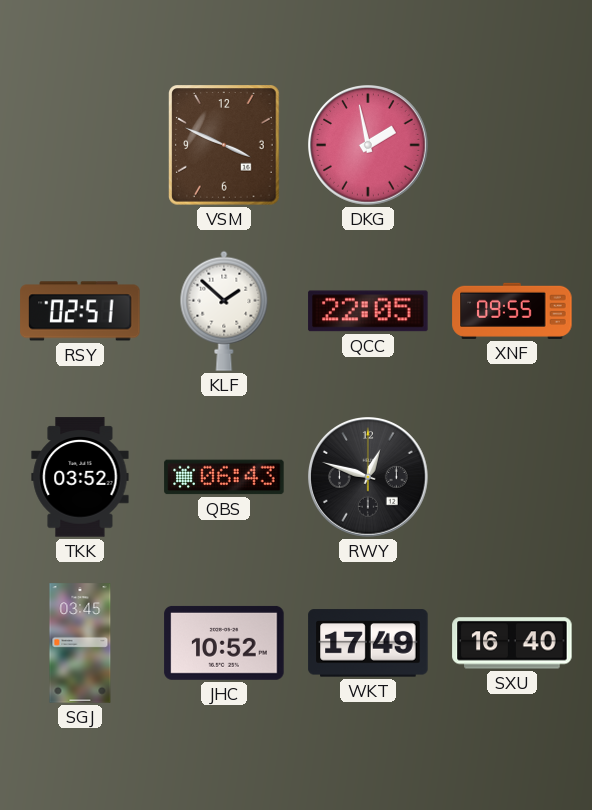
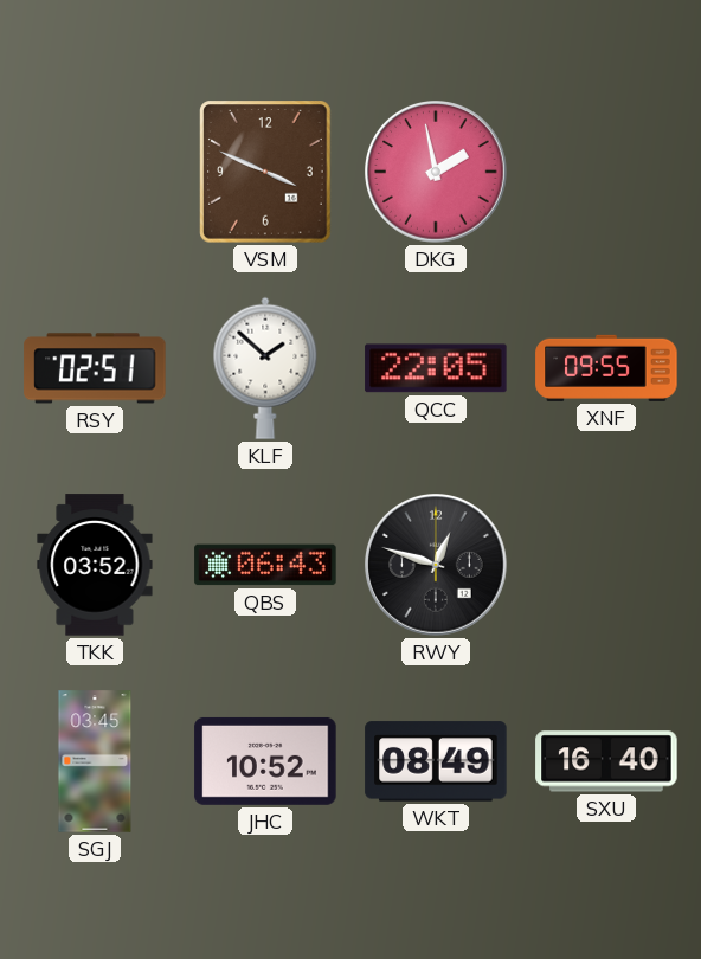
WKT: 17:49 -> 08:49 (436, 761)
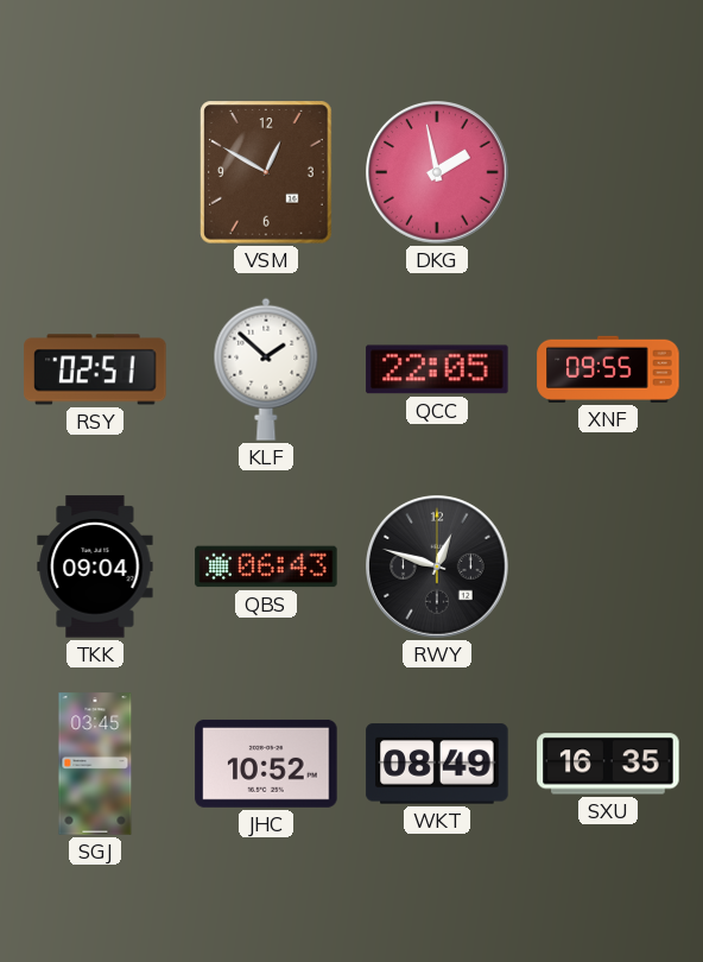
VSM: 3:49 -> 12:50 (266, 172)
TKK: 03:52 -> 09:04 (95, 567)
SXU: 16:40 -> 16:35 (608, 764)
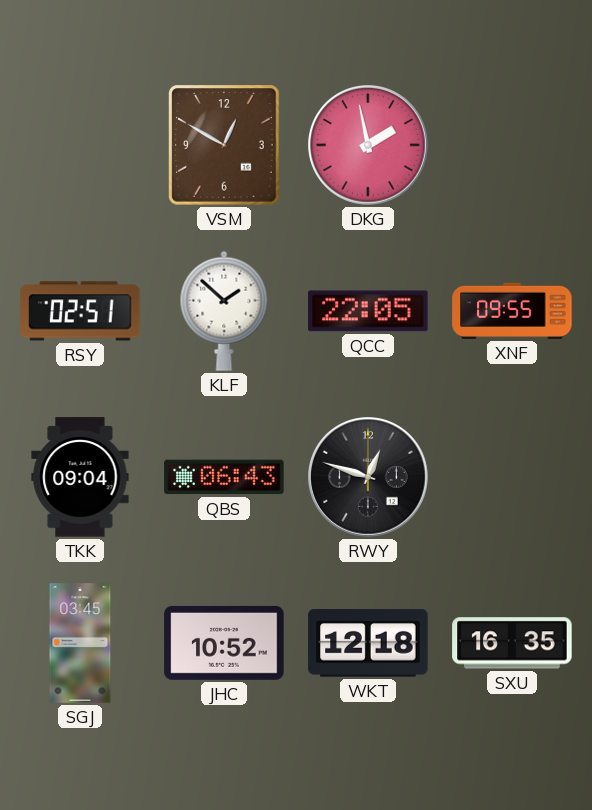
WKT: 08:49 -> 12:18 (368, 643)
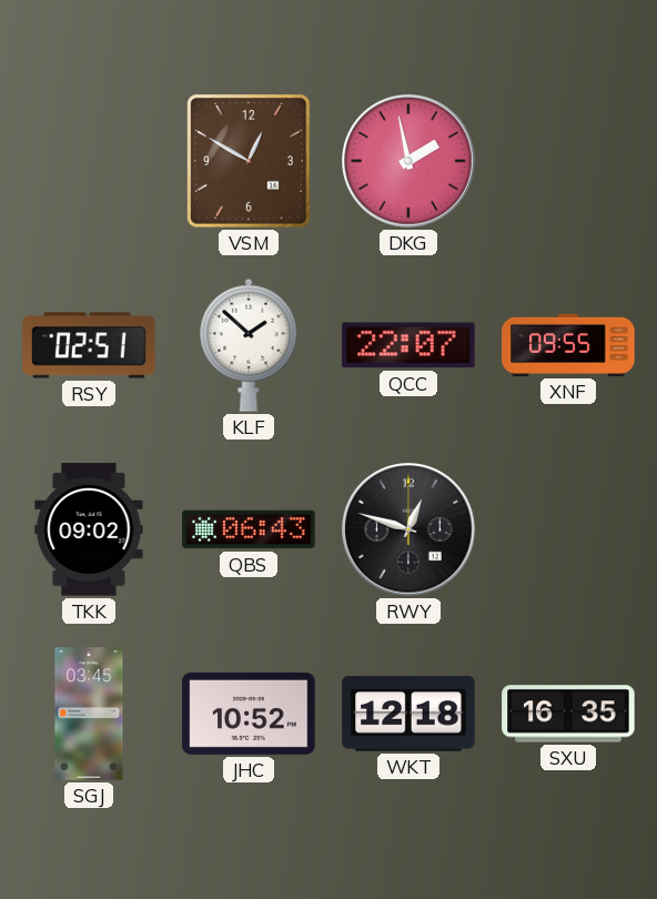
QCC: 22:05 -> 22:07 (408, 345)
TKK: 09:04 -> 09:02 (89, 529)
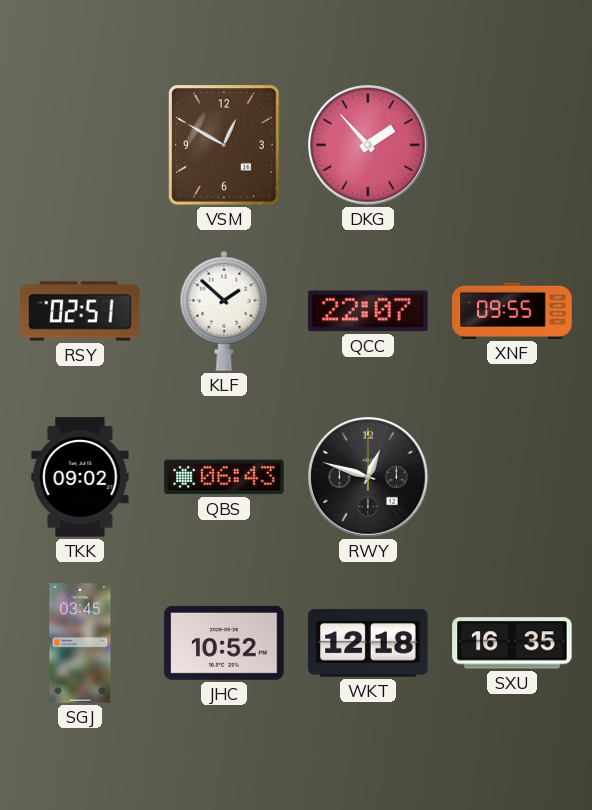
DKG: 1:58 -> 1:53 (369, 146)
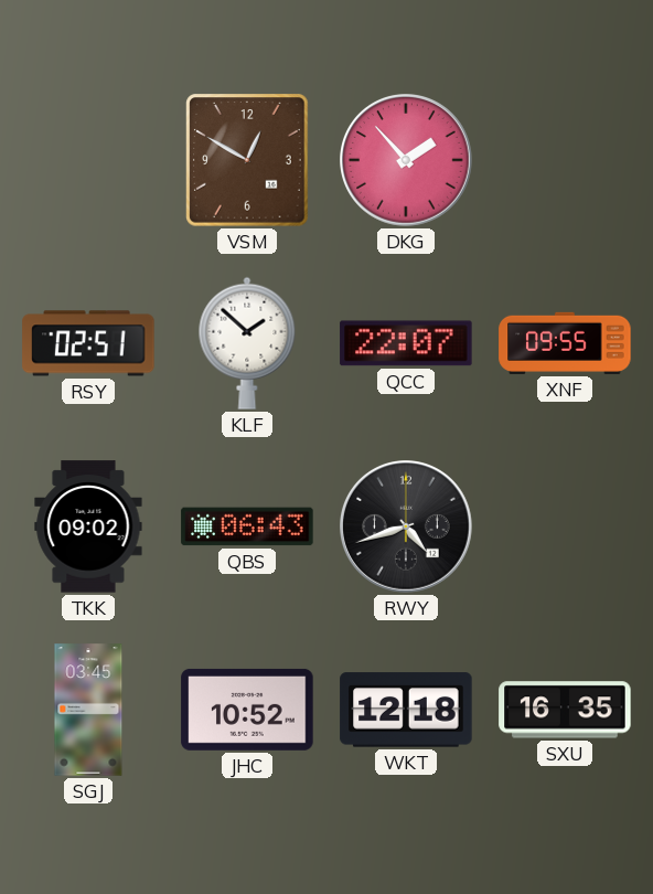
RWY: 12:48 -> 4:42 (407, 528)
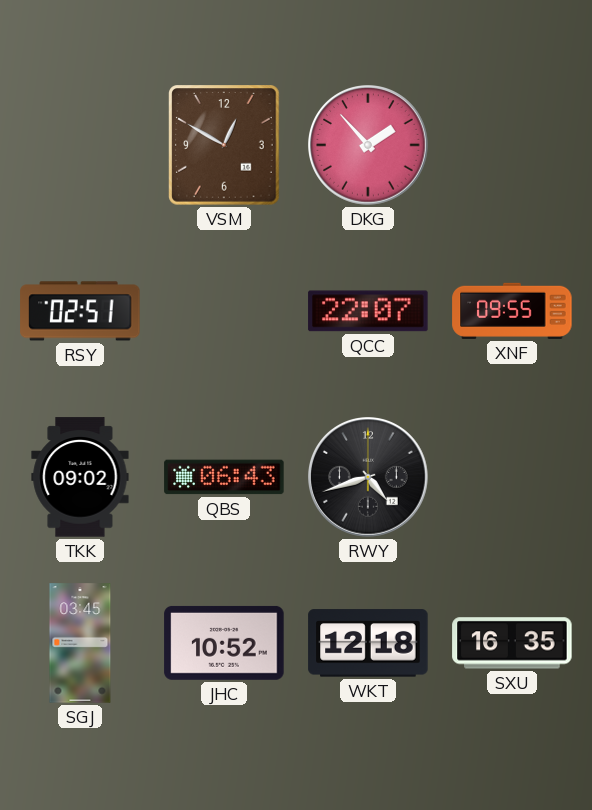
KLF: 1:52 -> none (247, 343)
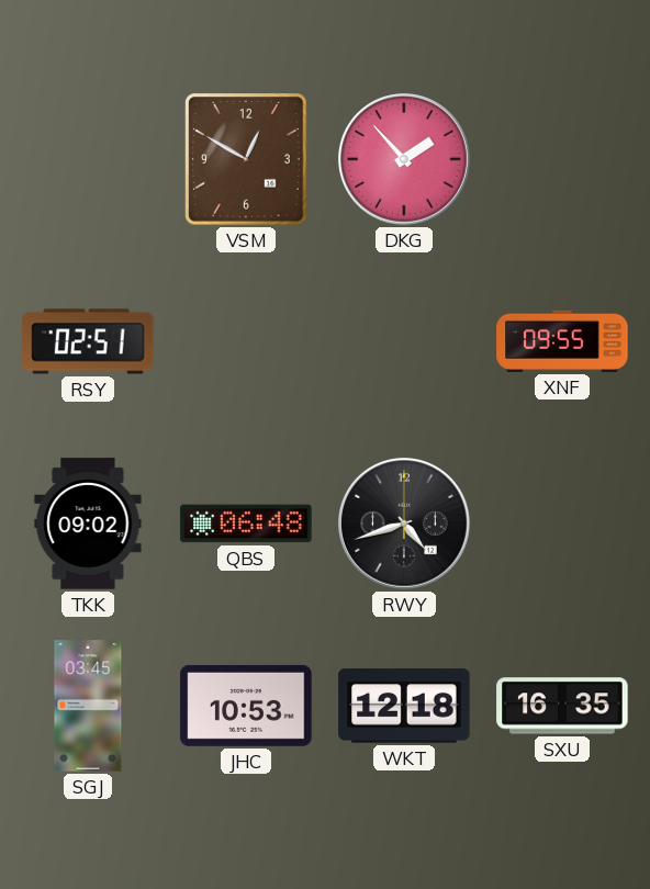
QCC: 22:07 -> none (368, 311)
QBS: 06:43 -> 06:48 (246, 524)
JHC: 10:52 -> 10:53 (246, 706)
